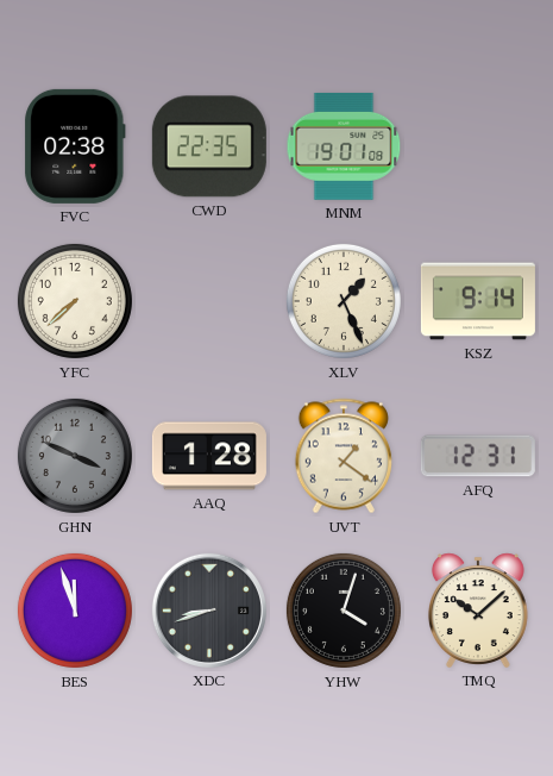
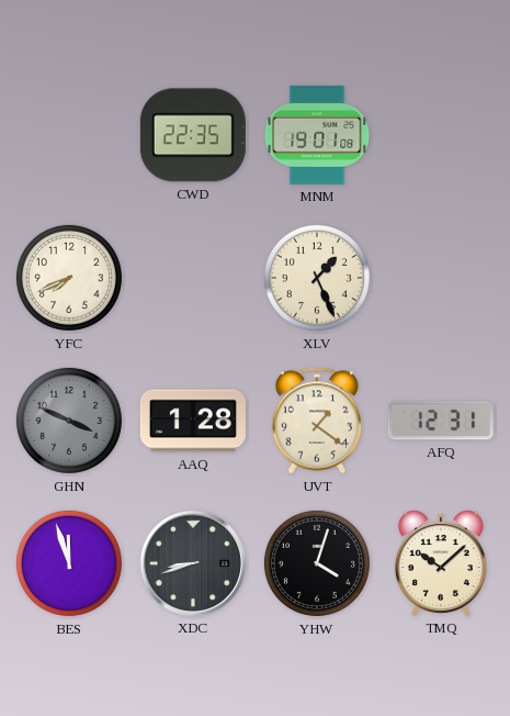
FVC: 02:38 -> none (75, 146)
YFC: 7:38 -> 7:41 (69, 278)
KSZ: 9:14 -> none (478, 301)
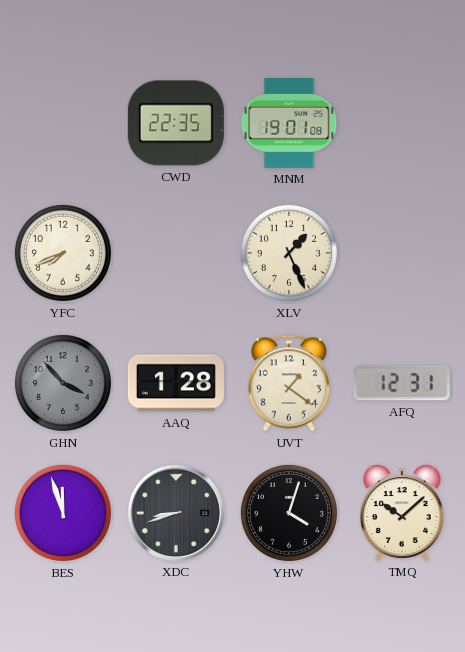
GHN: 3:49 -> 3:53 (63, 383)
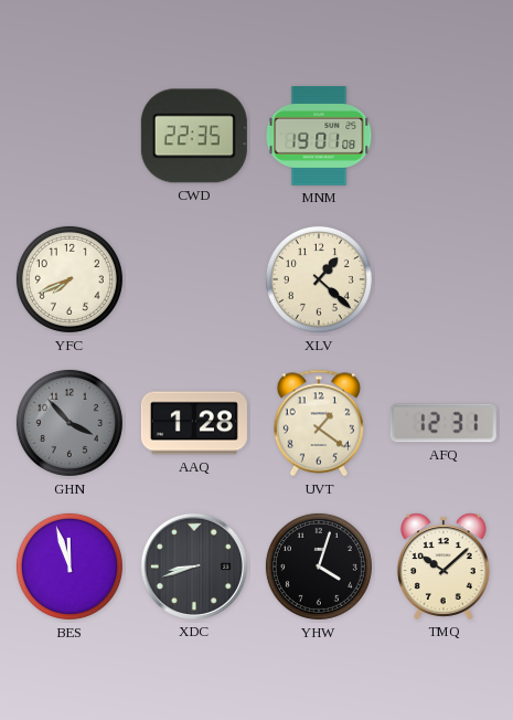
XLV: 1:26 -> 1:22 (319, 279)
